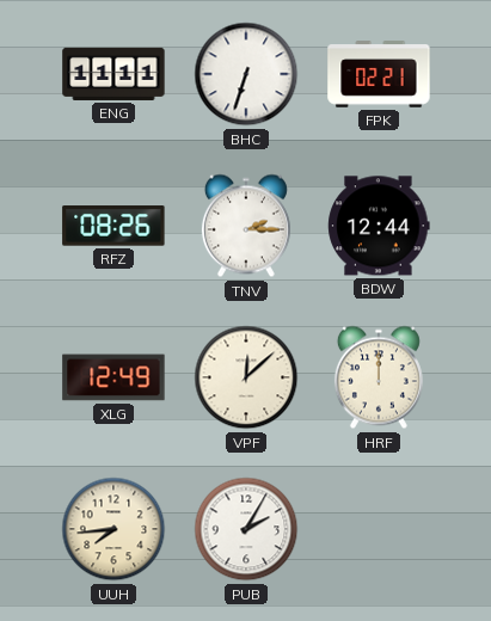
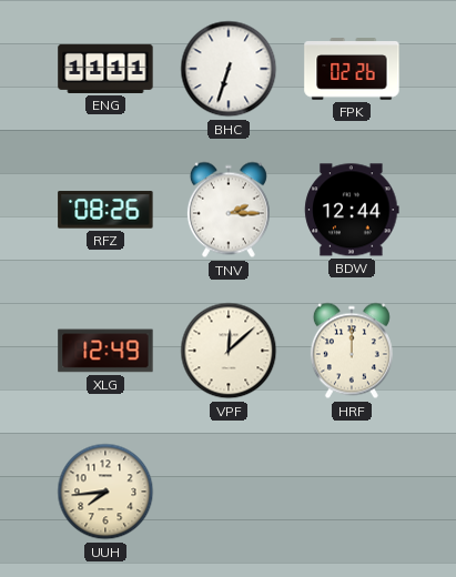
FPK: 02:21 -> 02:26 (352, 69)
PUB: 2:05 -> none (246, 529)
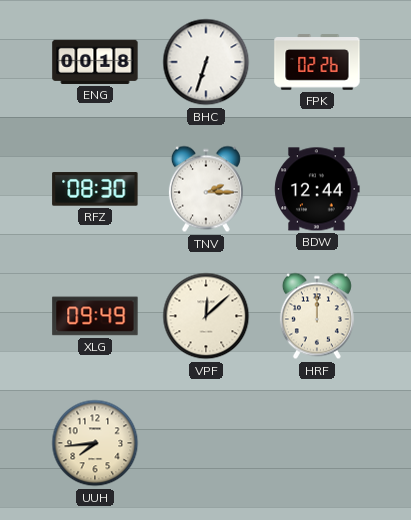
ENG: 11:11 -> 00:18 (95, 62)
RFZ: 08:26 -> 08:30 (95, 189)
XLG: 12:49 -> 09:49 (95, 316)
